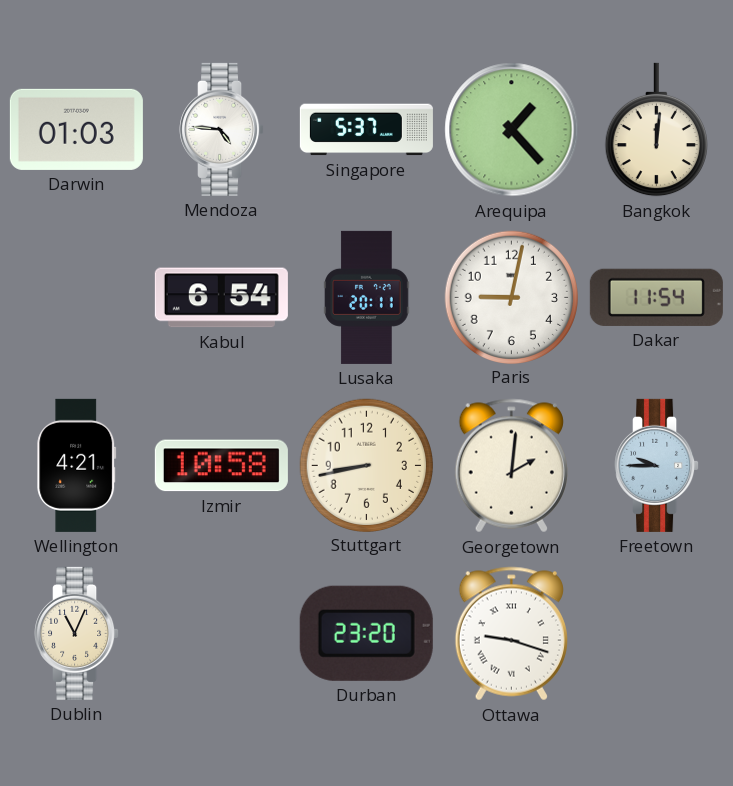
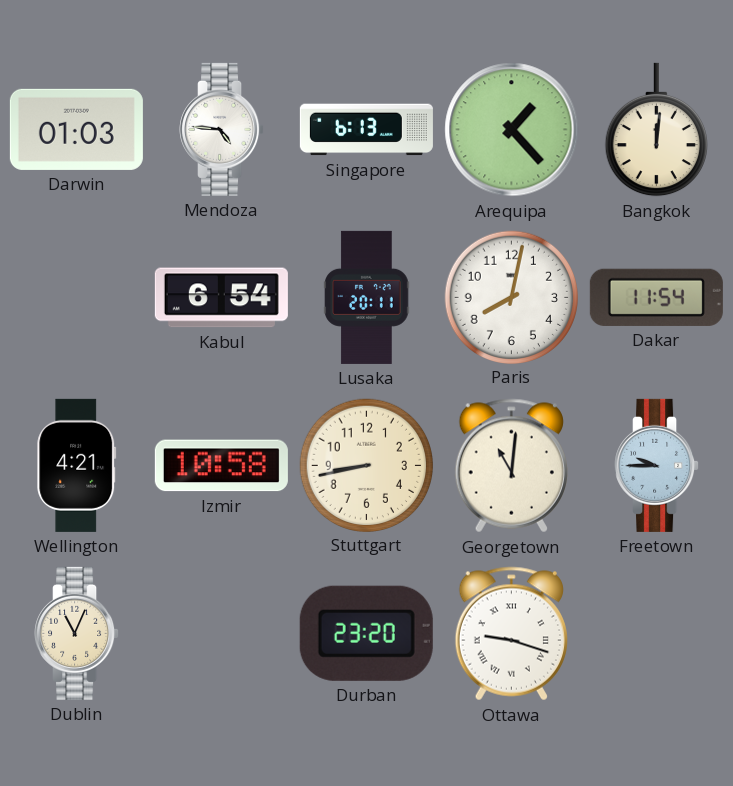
Singapore: 5:37 -> 6:13 (366, 130)
Paris: 9:02 -> 8:02 (511, 297)
Georgetown: 2:01 -> 11:01 (511, 466)
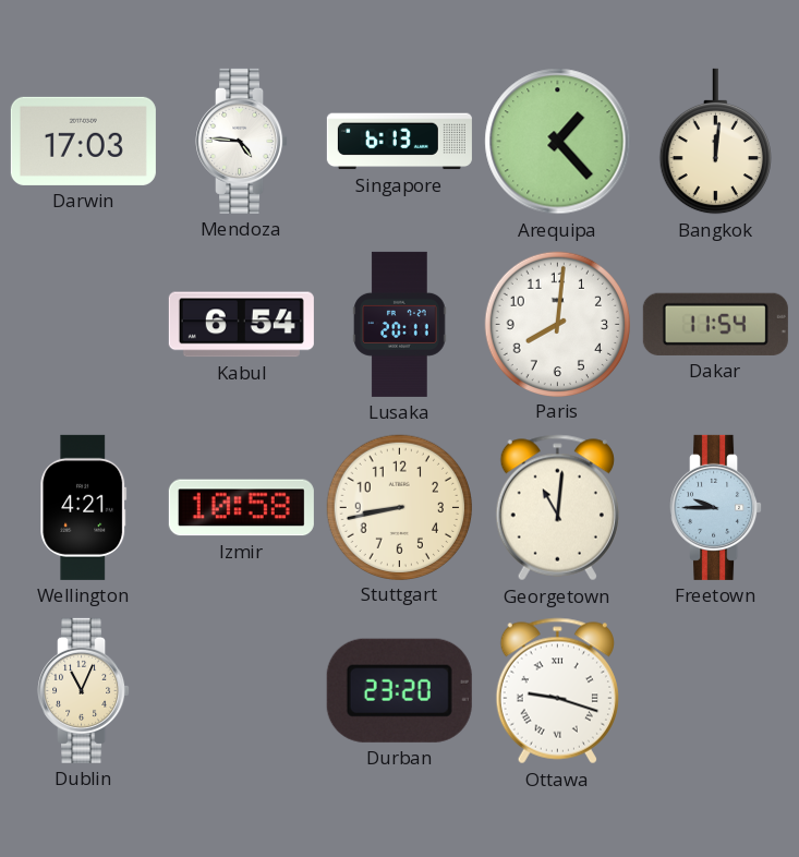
Darwin: 01:03 -> 17:03 (83, 141)
Paris: 8:02 -> 8:01 (557, 324)
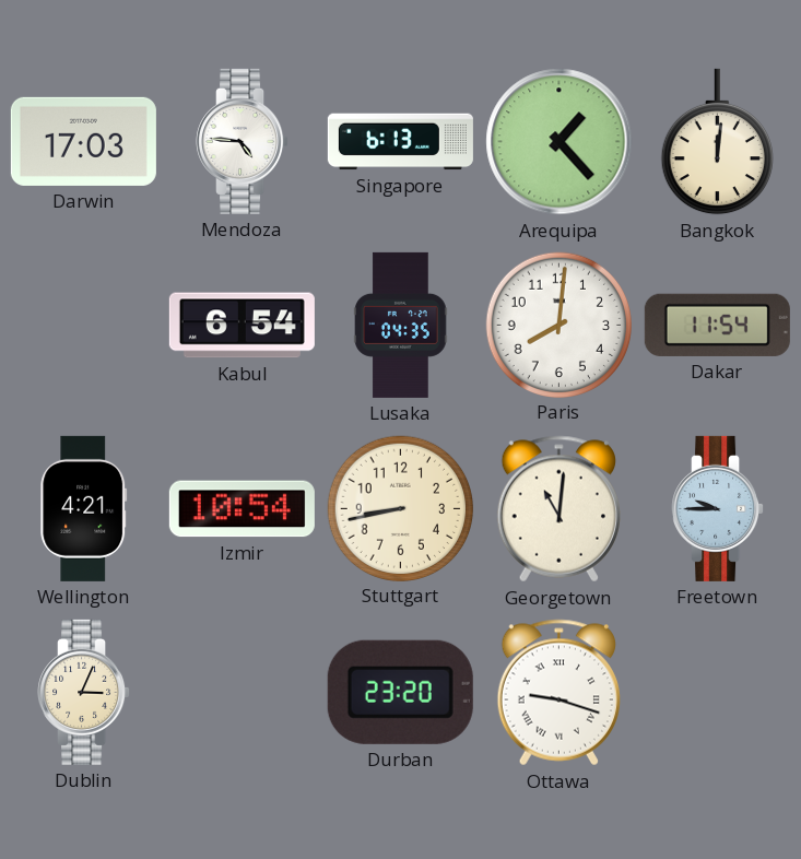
Lusaka: 20:11 -> 04:35 (401, 325)
Izmir: 10:58 -> 10:54 (242, 509)
Dublin: 11:04 -> 3:04 (84, 692)
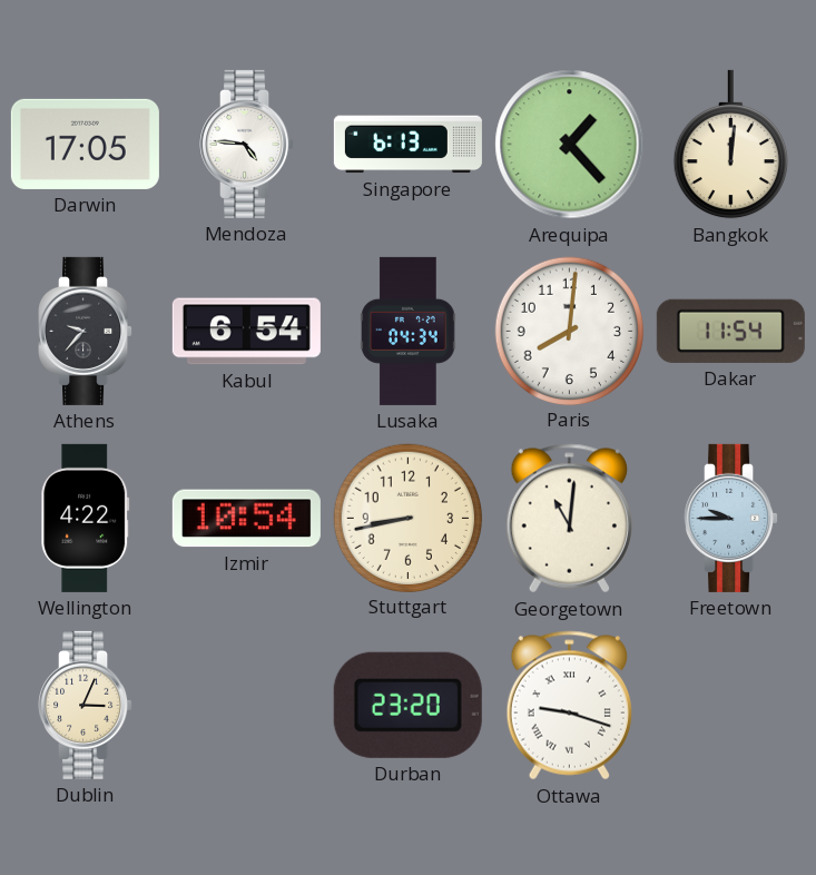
Darwin: 17:03 -> 17:05 (85, 144)
Athens: none -> 9:37 (86, 331)
Lusaka: 04:35 -> 04:34 (409, 331)
Wellington: 4:21 -> 4:22 (86, 518)
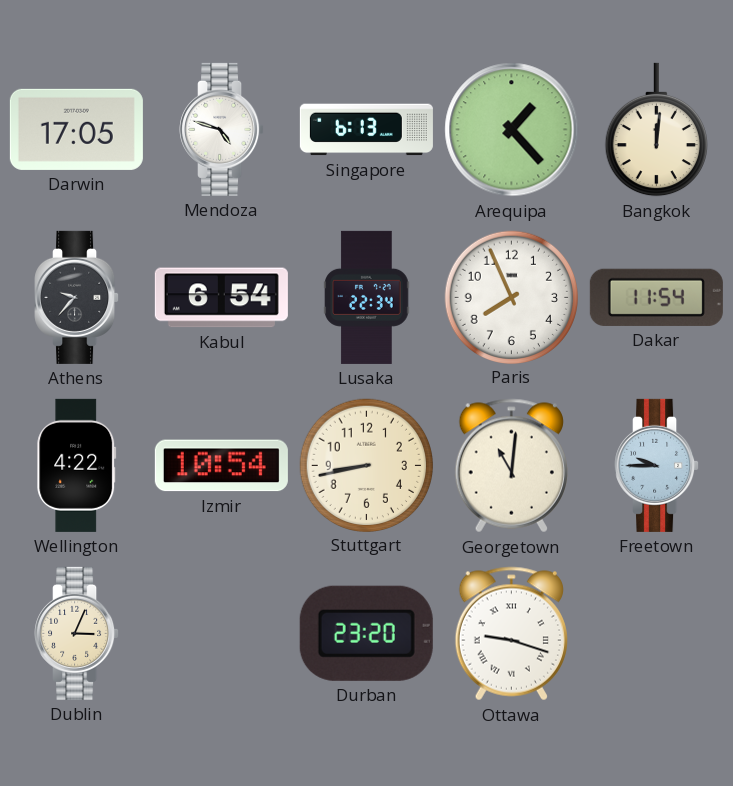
Mendoza: 4:46 -> 4:48 (222, 129)
Lusaka: 04:34 -> 22:34 (367, 297)
Paris: 8:01 -> 7:56 (511, 297)
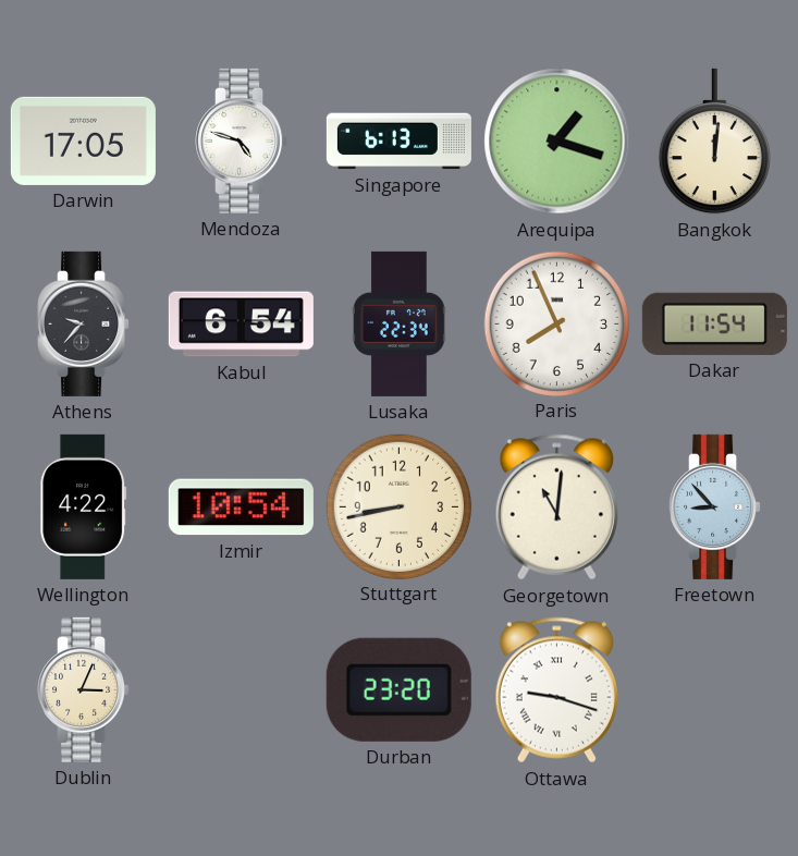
Arequipa: 1:23 -> 1:18 (557, 142)
Freetown: 9:45 -> 8:53 (715, 506)
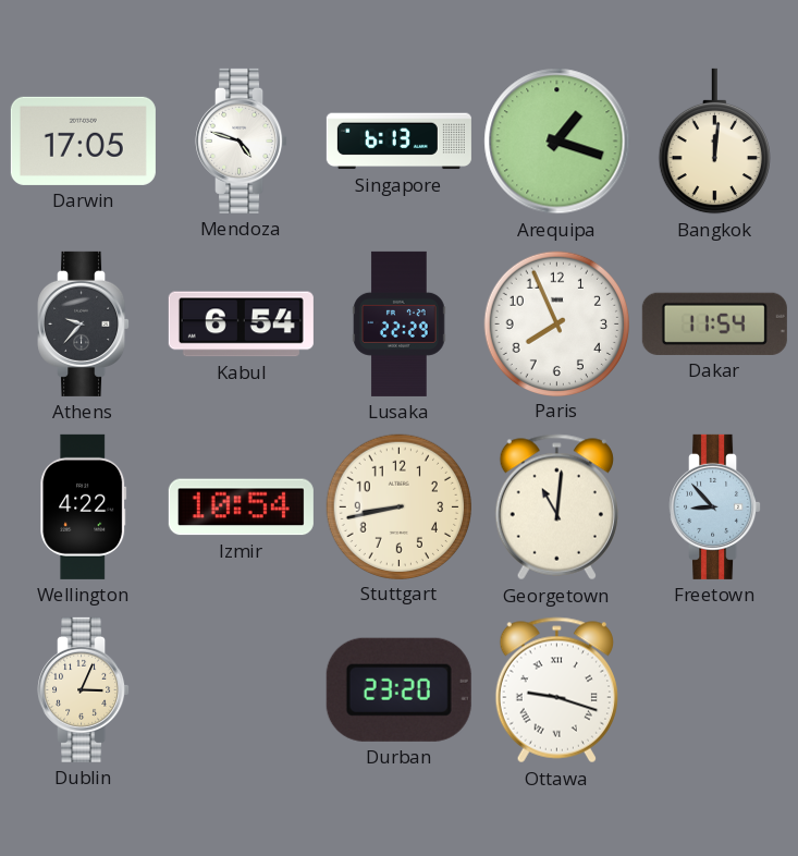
Lusaka: 22:34 -> 22:29 (400, 323)
